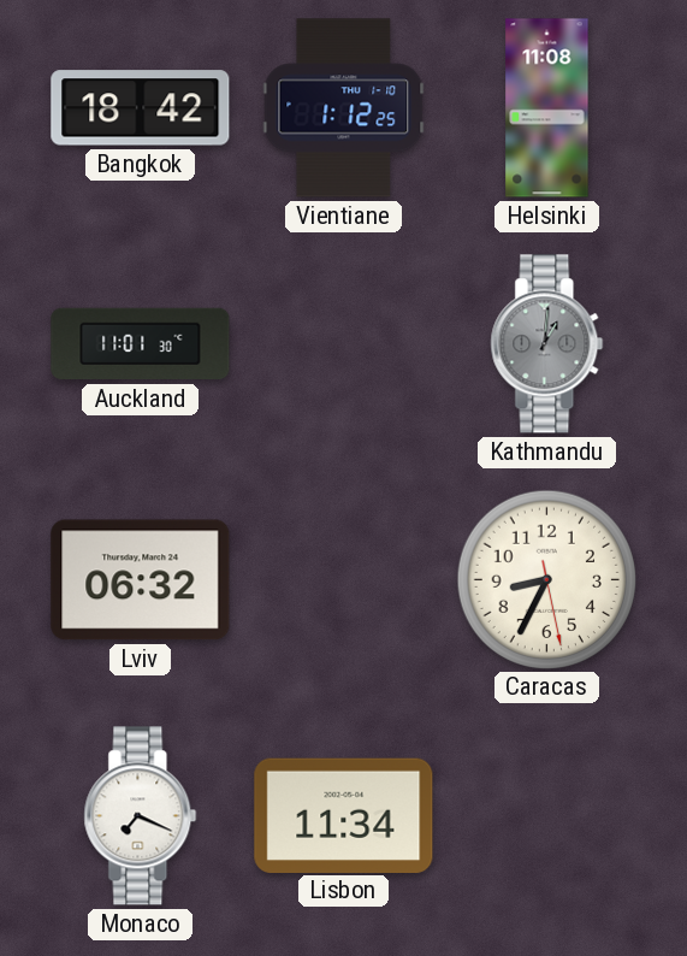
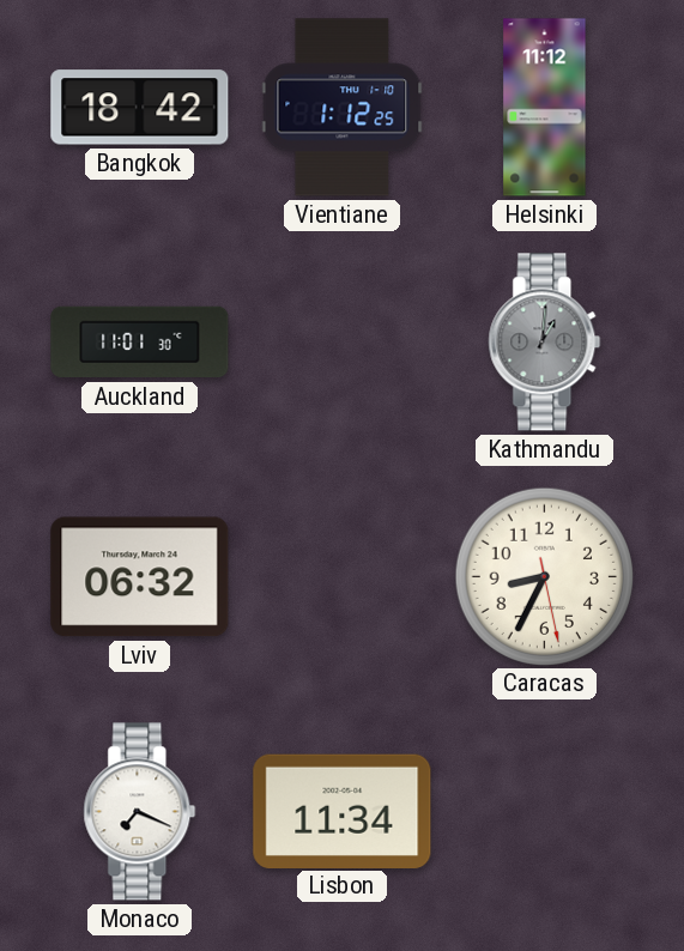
Helsinki: 11:08 -> 11:12 (545, 108)
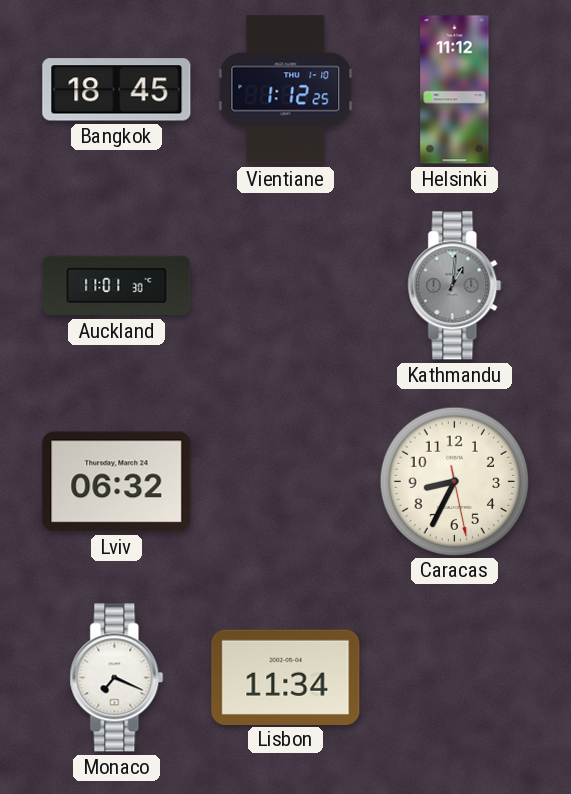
Bangkok: 18:42 -> 18:45 (117, 90)
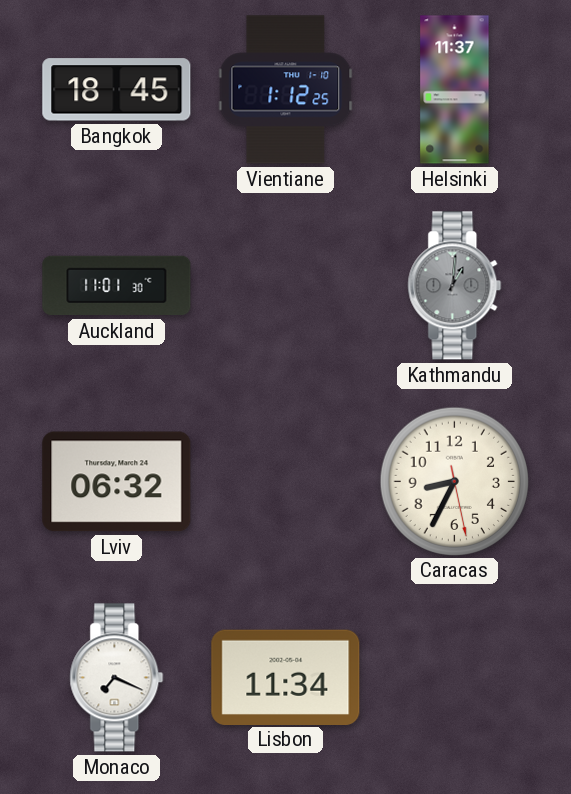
Helsinki: 11:12 -> 11:37 (455, 90)
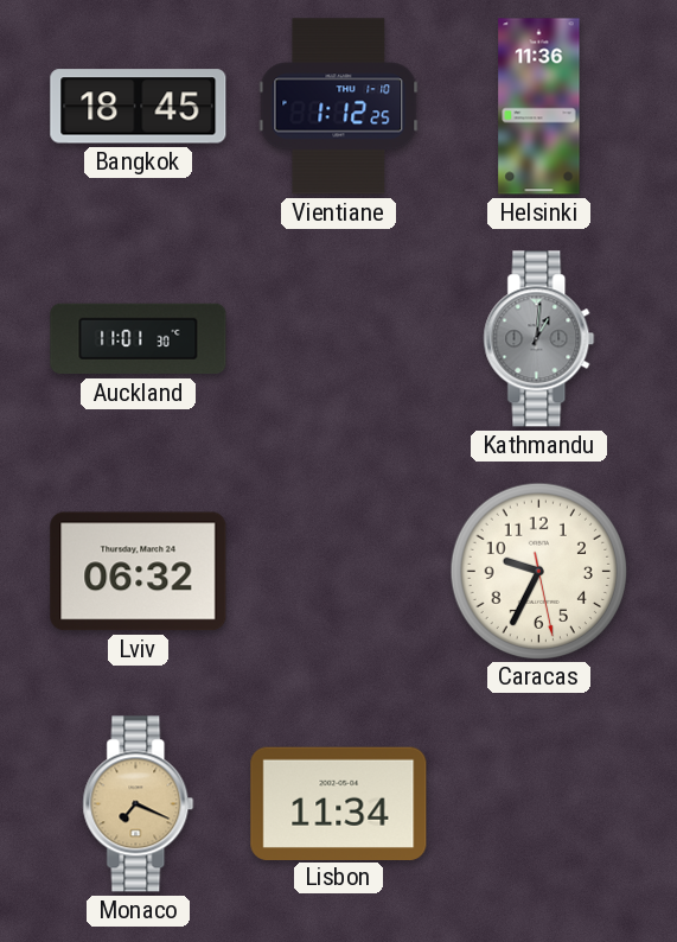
Helsinki: 11:37 -> 11:36 (539, 107)
Caracas: 8:34 -> 9:34 (538, 571)
Monaco dial: white -> champagne (139, 804)
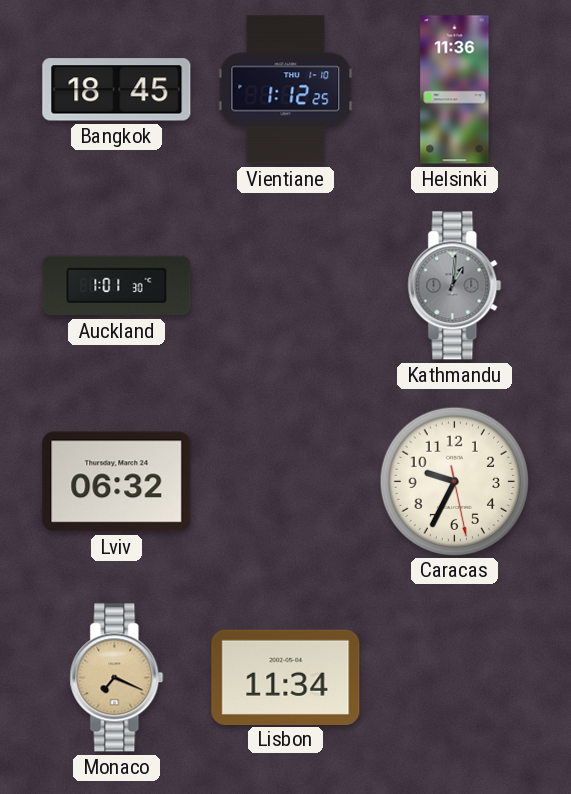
Auckland: 11:01 -> 1:01 (117, 286)
